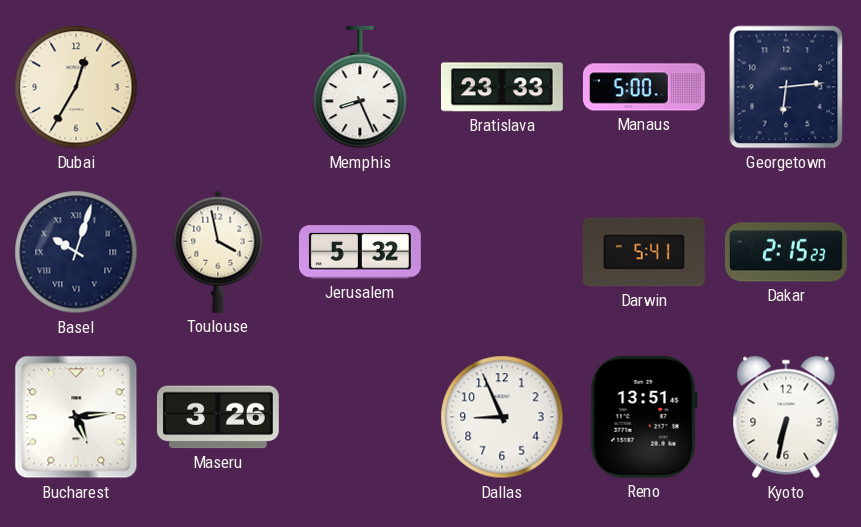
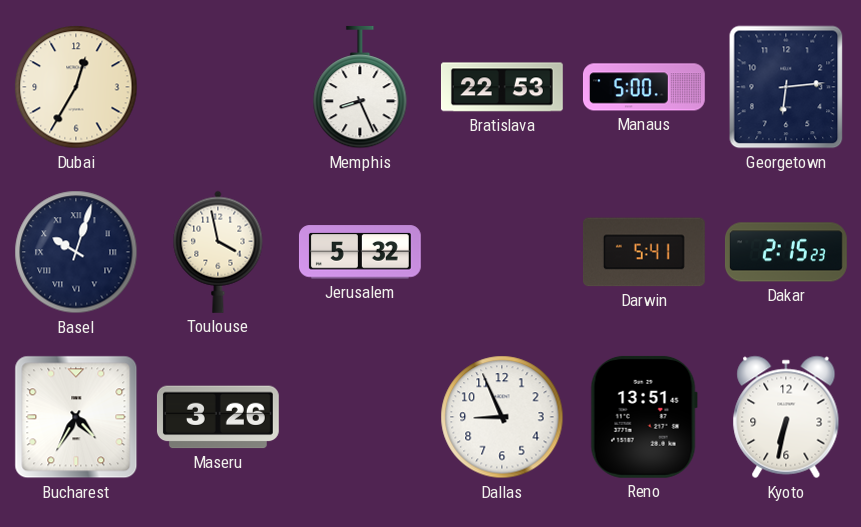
Bratislava: 23:33 -> 22:53 (502, 87)
Bucharest: 5:14 -> 4:35 (76, 417)
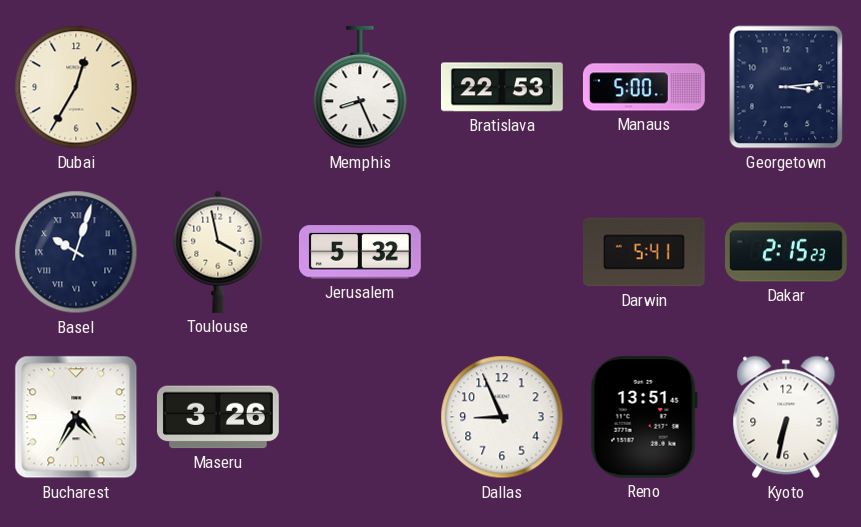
Georgetown: 6:14 -> 3:14 (786, 87)
